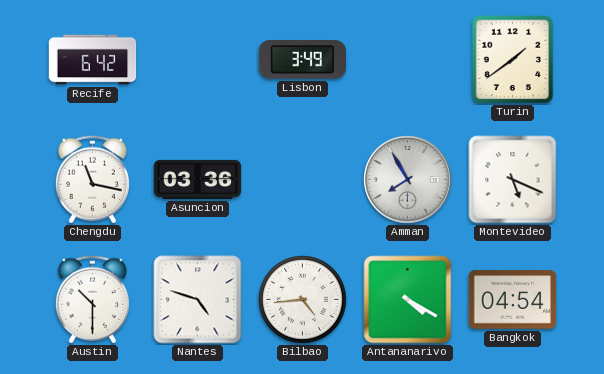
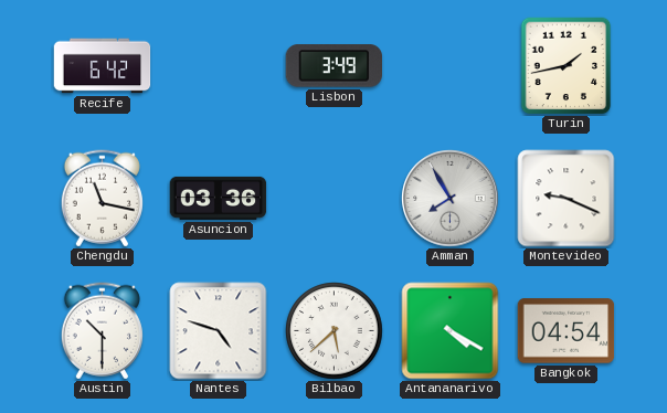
Turin: 1:39 -> 1:43 (567, 66)
Montevideo: 5:19 -> 9:19 (567, 199)
Bilbao: 4:44 -> 5:38 (335, 331)
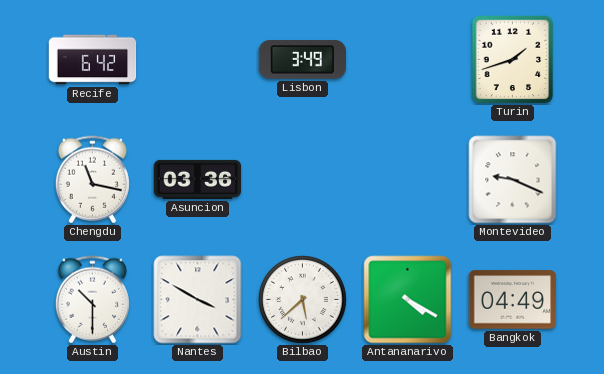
Turin: 1:43 -> 1:42 (513, 60)
Amman: 7:55 -> none (451, 199)
Nantes: 4:48 -> 3:50 (198, 300)
Bangkok: 04:54 -> 04:49 (513, 300)
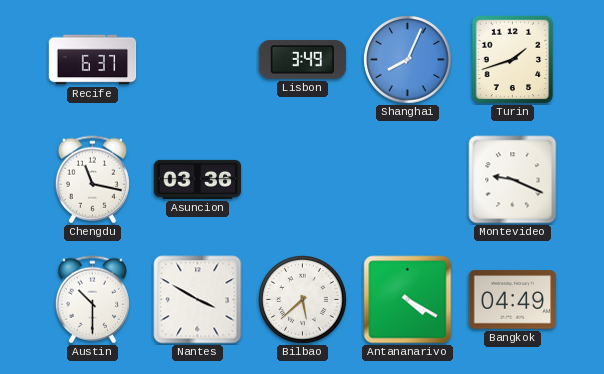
Recife: 6:42 -> 6:37 (93, 60)
Shanghai: none -> 8:04 (408, 60)
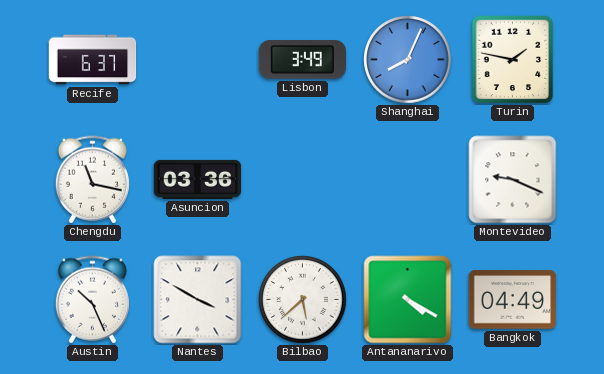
Turin: 1:42 -> 1:47 (513, 60)
Austin: 10:30 -> 10:26 (92, 300)
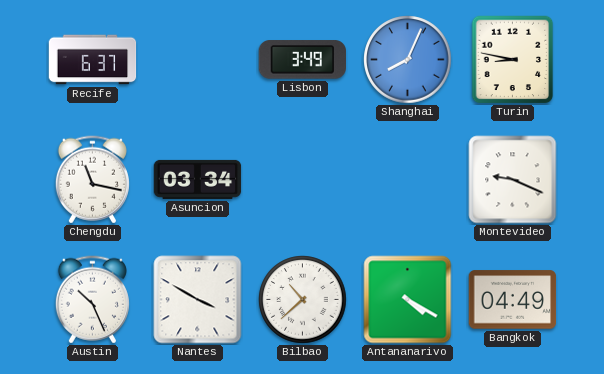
Turin: 1:47 -> 8:47 (513, 60)
Asuncion: 03:36 -> 03:34 (198, 179)
Bilbao: 5:38 -> 10:38 (303, 300)
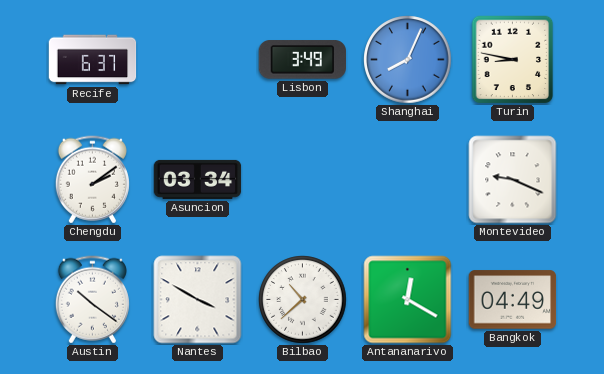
Chengdu: 11:17 -> 2:09 (92, 180)
Austin: 10:26 -> 10:21 (92, 300)
Antananarivo: 4:20 -> 12:20 (408, 300)
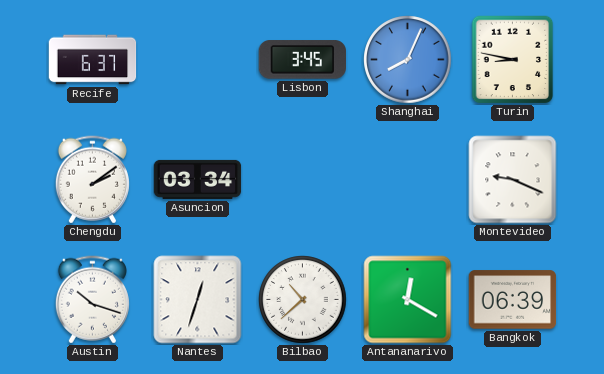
Lisbon: 3:49 -> 3:45 (303, 60)
Austin: 10:21 -> 10:18 (92, 300)
Nantes: 3:50 -> 12:33 (198, 300)
Bangkok: 04:49 -> 06:39 (513, 300)
